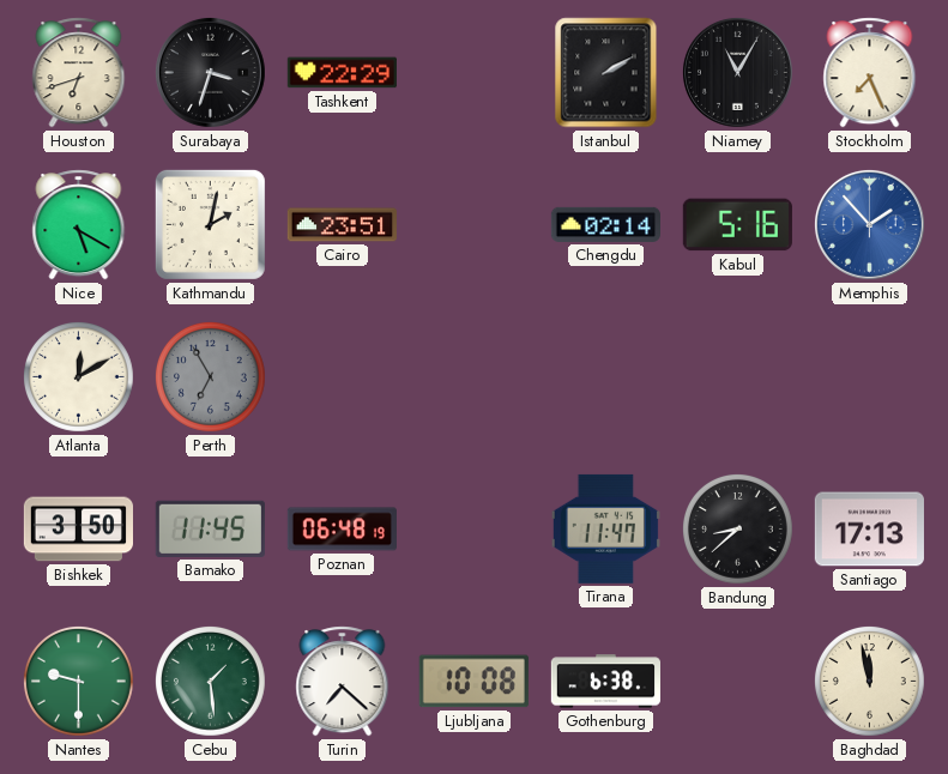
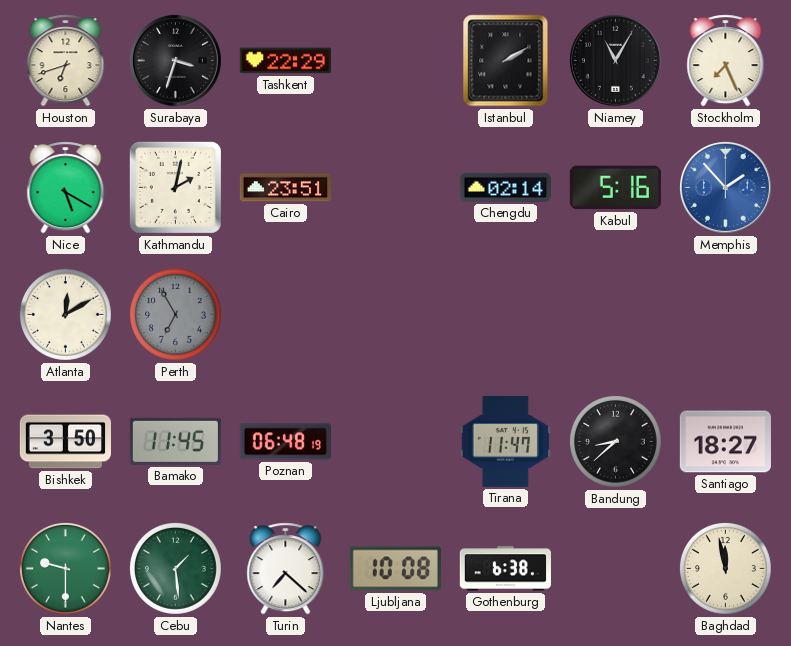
Santiago: 17:13 -> 18:27 (725, 442)
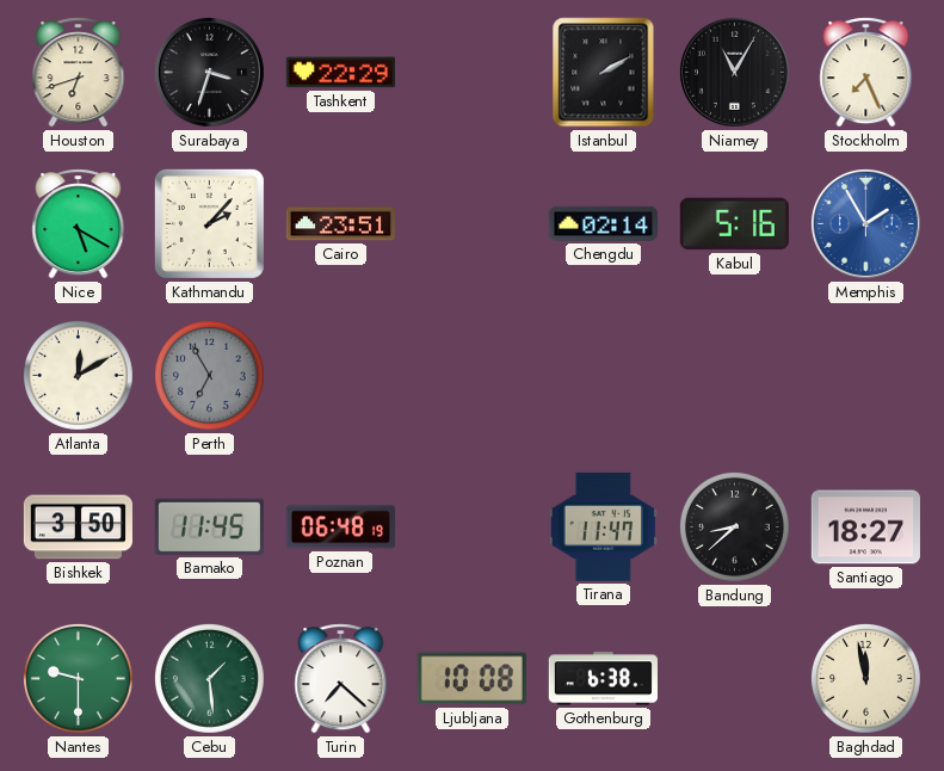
Kathmandu: 2:02 -> 2:07 (209, 223)
Memphis: 1:53 -> 1:55 (865, 223)
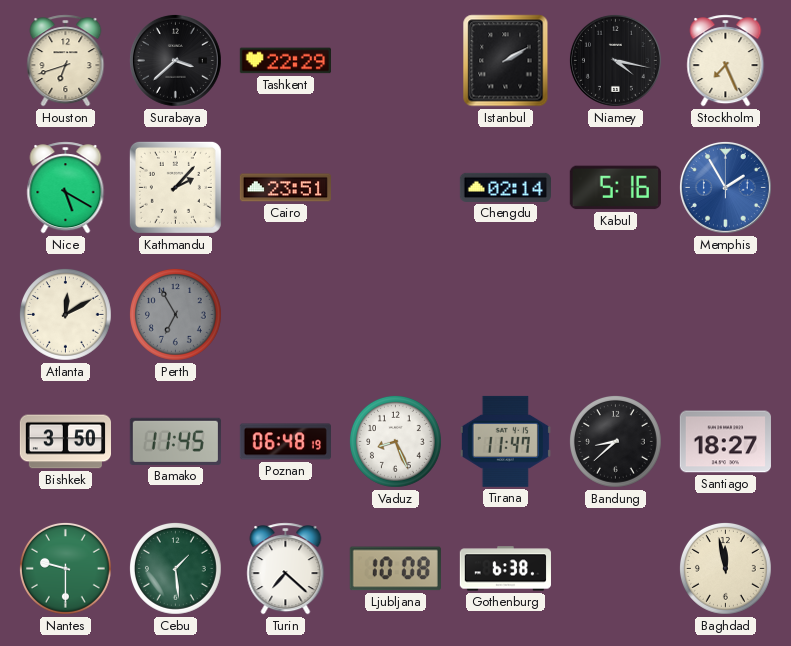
Surabaya: 3:33 -> 3:38 (175, 60)
Niamey: 11:05 -> 4:17 (615, 60)
Vaduz: none -> 8:26 (396, 442)
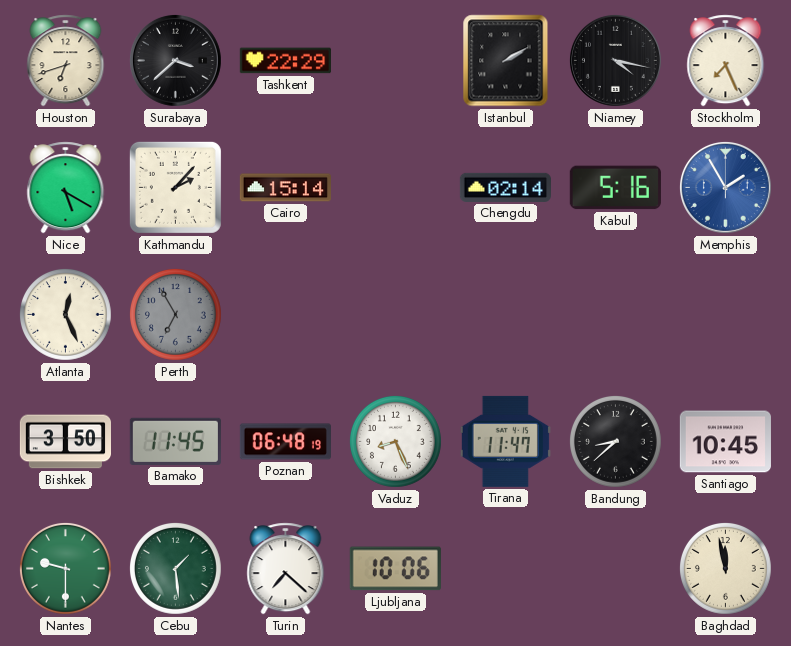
Cairo: 23:51 -> 15:14 (285, 188)
Atlanta: 12:10 -> 12:26 (66, 315)
Santiago: 18:27 -> 10:45 (725, 442)
Ljubljana: 10:08 -> 10:06 (395, 569)
Gothenburg: 6:38 -> none (505, 569)
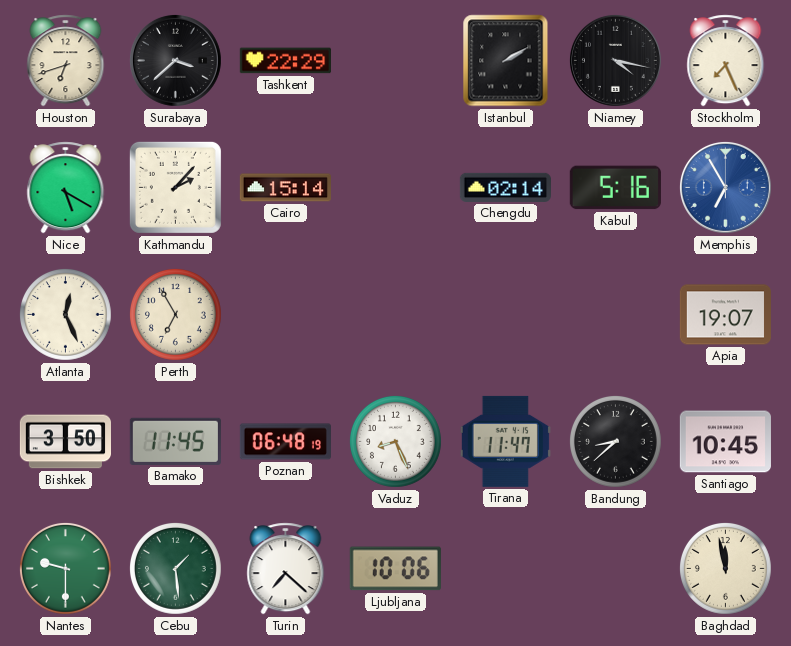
Memphis: 1:55 -> 6:55 (725, 187)
Perth dial: grey -> cream (176, 315)
Apia: none -> 19:07 (725, 315)
